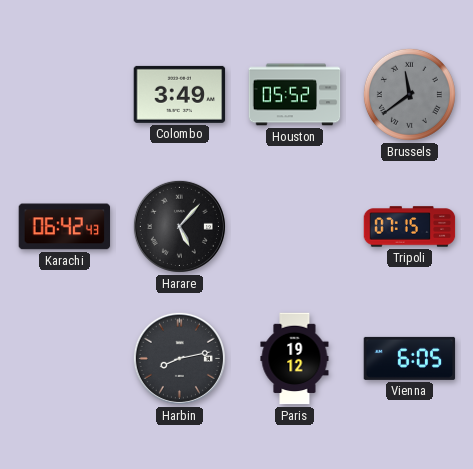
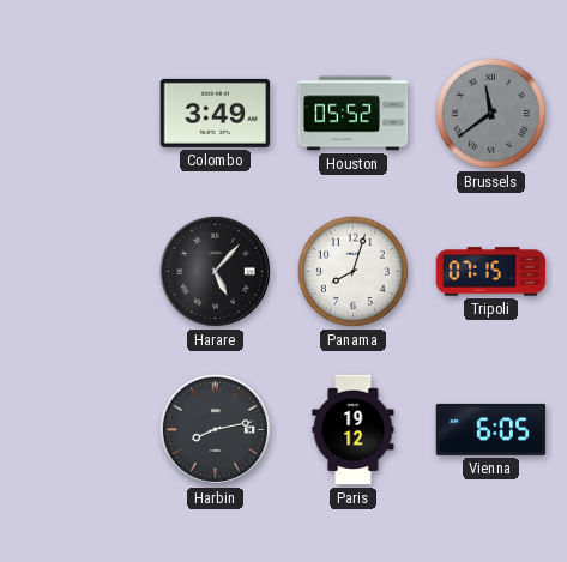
Karachi: 06:42 -> none (65, 227)
Panama: none -> 8:03 (352, 271)
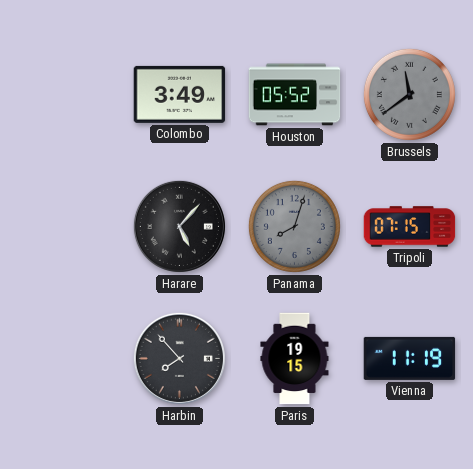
Panama dial: white -> grey (294, 226)
Harbin: 8:13 -> 7:53 (179, 358)
Paris: 19:12 -> 19:15 (295, 359)
Vienna: 6:05 -> 11:19 (410, 358)
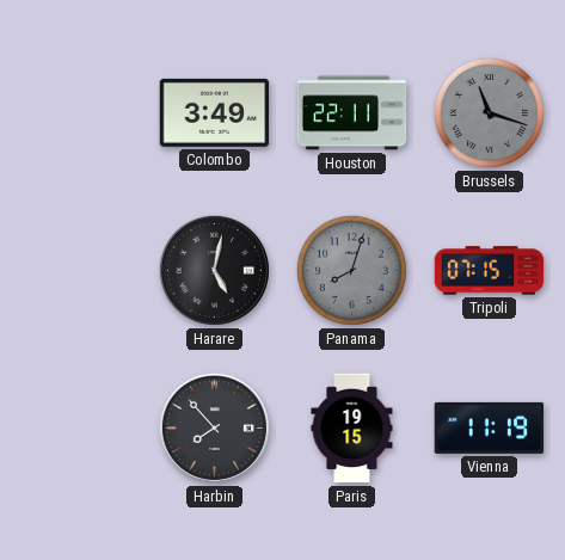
Houston: 05:52 -> 22:11 (352, 113)
Brussels: 11:39 -> 11:18 (489, 112)
Harare: 5:07 -> 5:02 (214, 270)
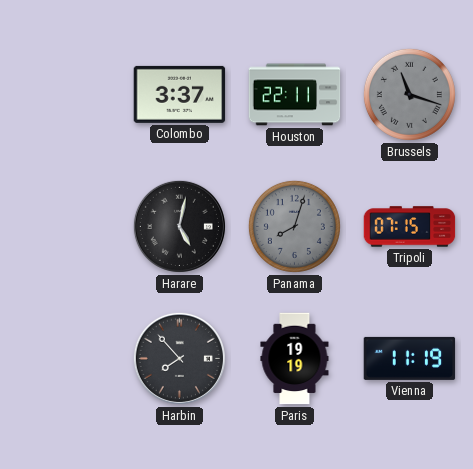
Colombo: 3:49 -> 3:37 (180, 94)
Paris: 19:15 -> 19:19 (295, 359)
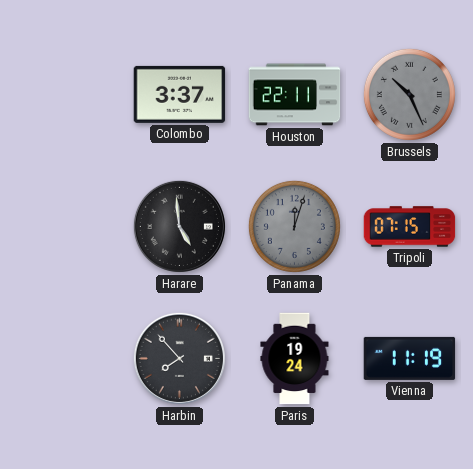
Brussels: 11:18 -> 10:26 (409, 94)
Harare: 5:02 -> 4:59 (179, 226)
Panama: 8:03 -> 12:03 (294, 226)
Paris: 19:19 -> 19:24 (295, 359)
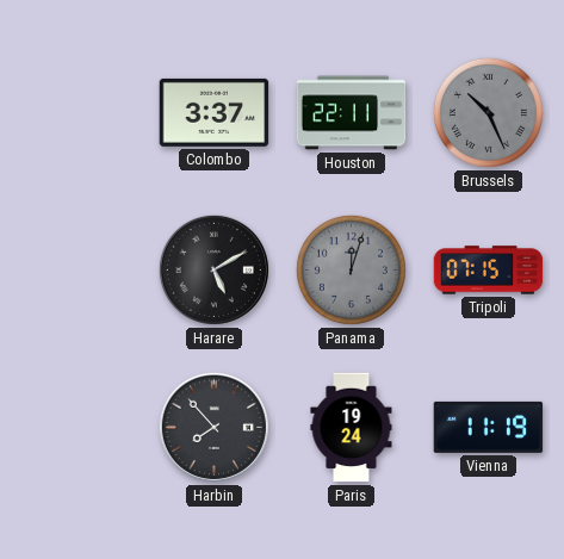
Harare: 4:59 -> 5:10 (213, 269)
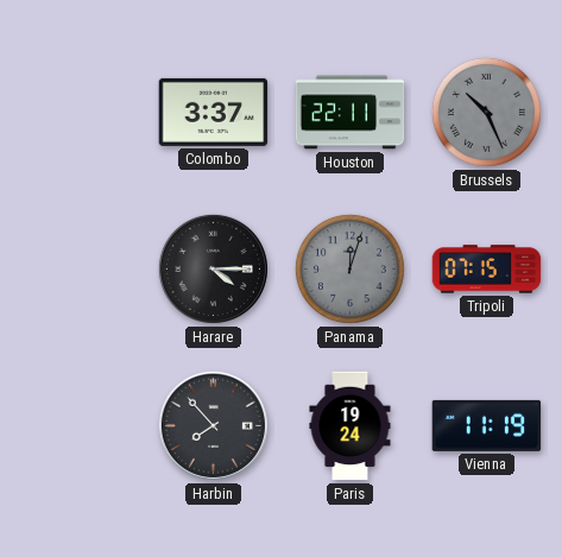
Harare: 5:10 -> 4:15 (213, 268)
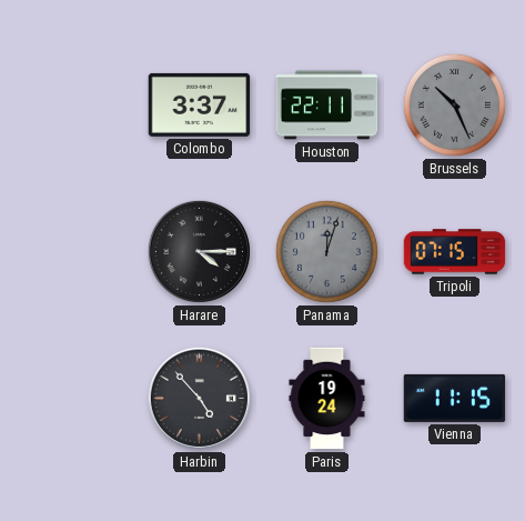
Harbin: 7:53 -> 4:53 (199, 398)
Vienna: 11:19 -> 11:15 (455, 398)
